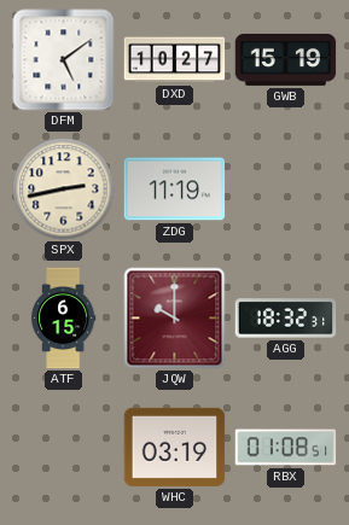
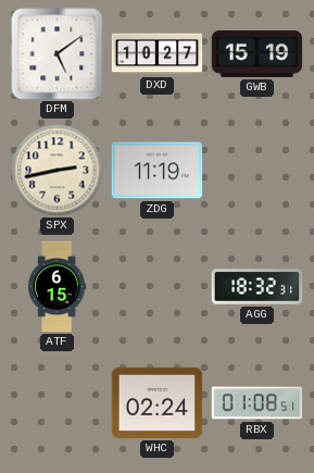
JQW: 10:00 -> none (175, 319)
WHC: 03:19 -> 02:24 (158, 402)
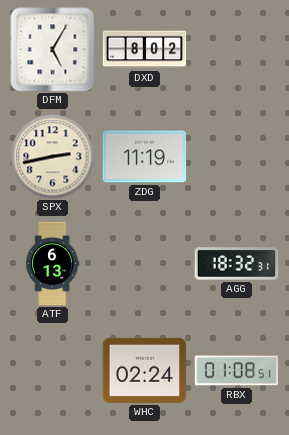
DFM: 5:09 -> 5:05 (53, 50)
DXD: 10:27 -> 8:02 (145, 50)
GWB: 15:19 -> none (258, 53)
ATF: 6:15 -> 6:13 (52, 264)
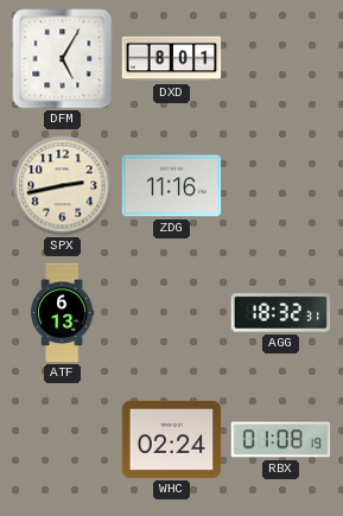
DXD: 8:02 -> 8:01 (172, 59)
ZDG: 11:19 -> 11:16 (172, 186)
RBX: 01:08:51 -> 01:08:19 (281, 440)
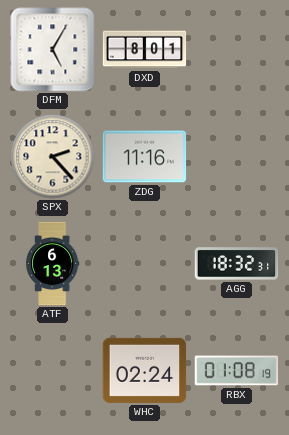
SPX: 2:43 -> 2:23 (53, 157)
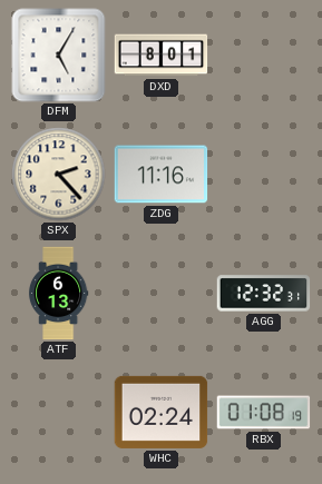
AGG: 18:32 -> 12:32 (264, 294)
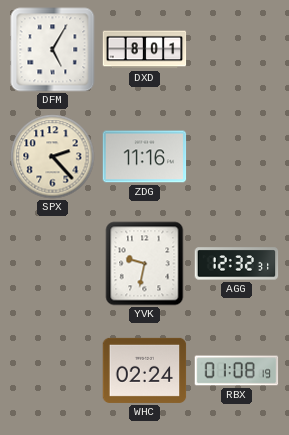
ATF: 6:13 -> none (58, 294)
YVK: none -> 9:32 (145, 264)
